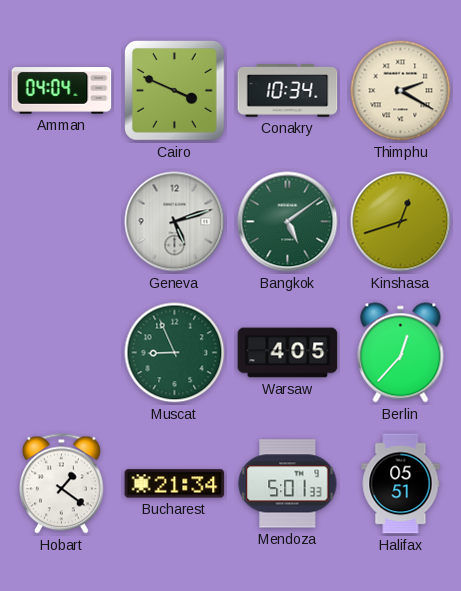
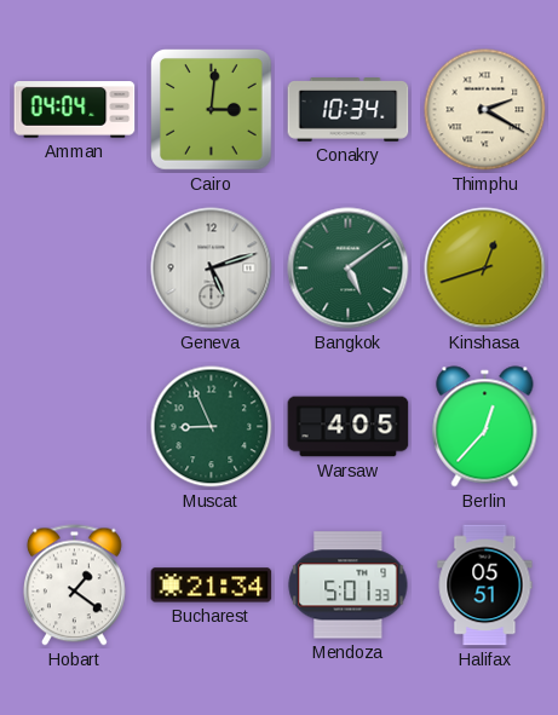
Cairo: 3:49 -> 3:01 (212, 110)
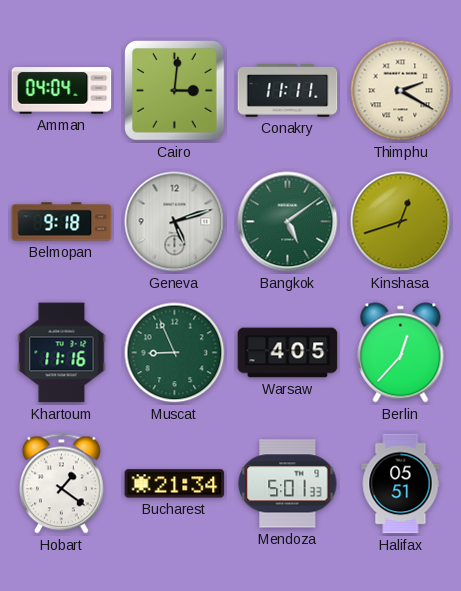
Conakry: 10:34 -> 11:11 (288, 91)
Belmopan: none -> 9:18 (62, 222)
Khartoum: none -> 11:16 (62, 353)
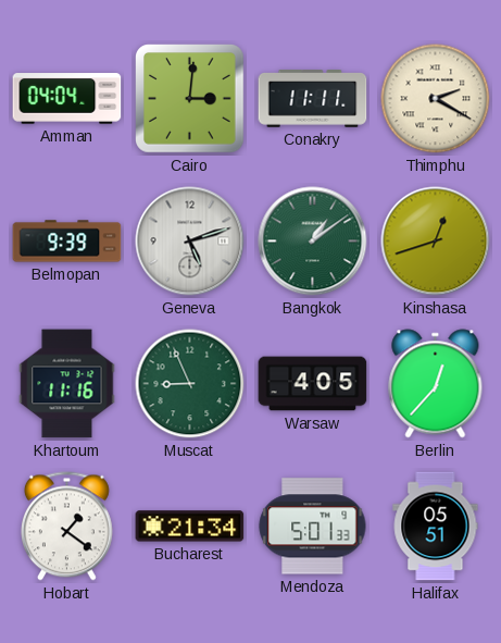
Belmopan: 9:18 -> 9:39 (67, 242)
Bangkok: 5:09 -> 1:09 (313, 242)
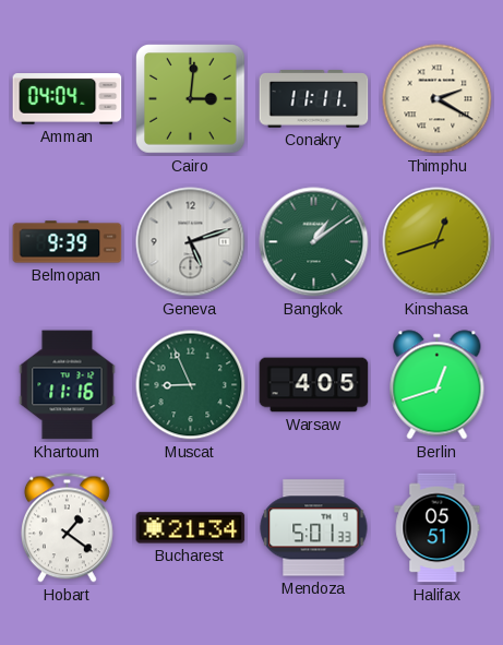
Berlin: 12:37 -> 12:42 (438, 385)
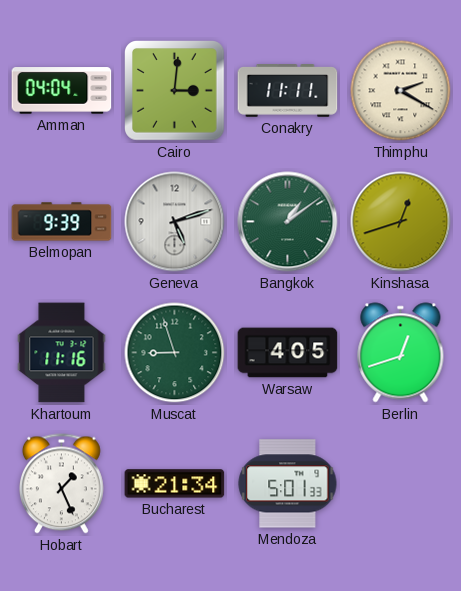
Muscat: 8:56 -> 8:57 (175, 353)
Hobart: 1:21 -> 1:26 (61, 484)
Halifax: 05:51 -> none (438, 528)
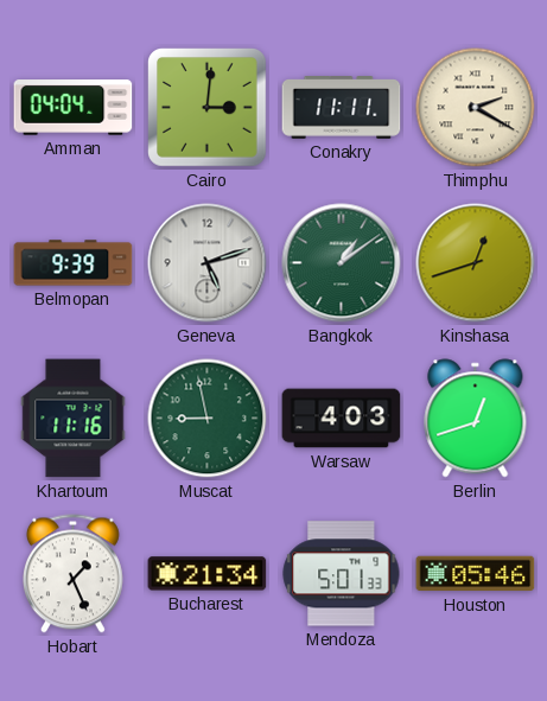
Muscat: 8:57 -> 8:58 (208, 419)
Warsaw: 4:05 -> 4:03 (342, 419)
Houston: none -> 05:46 (476, 574)
